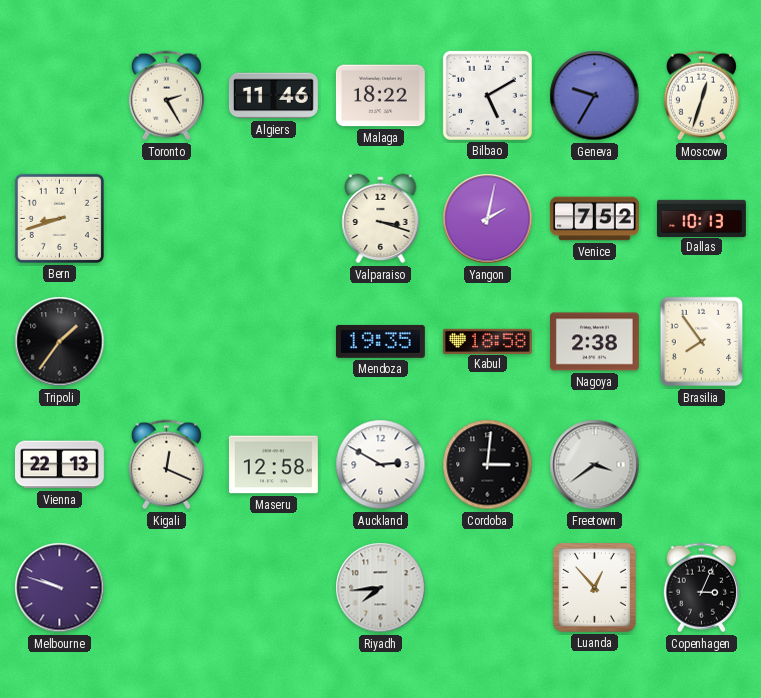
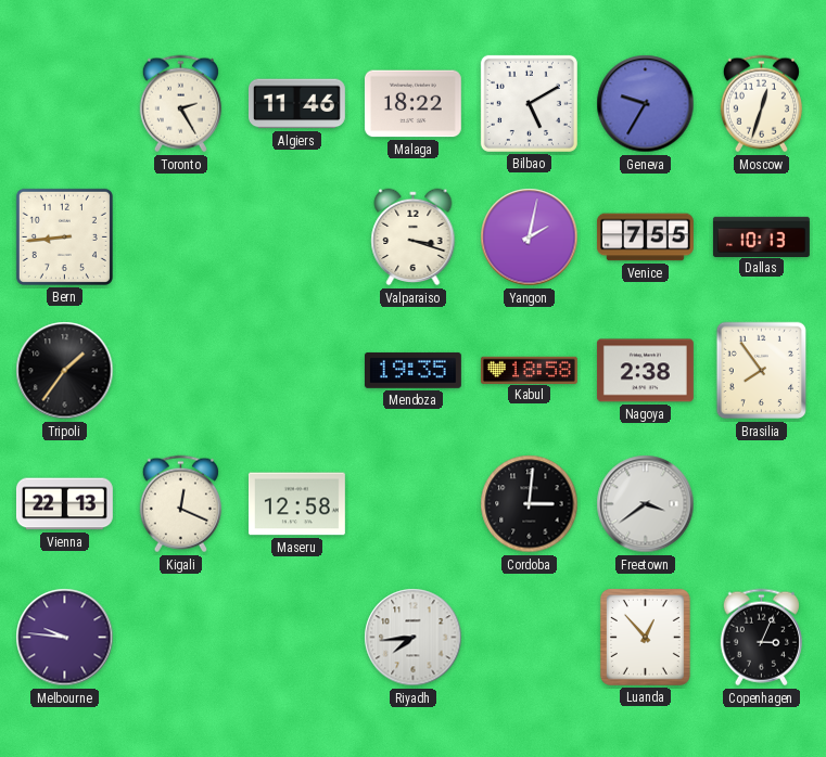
Bern: 8:42 -> 8:44 (64, 236)
Venice: 7:52 -> 7:55 (645, 238)
Auckland: 2:50 -> none (381, 465)
Melbourne: 9:48 -> 9:46 (65, 638)
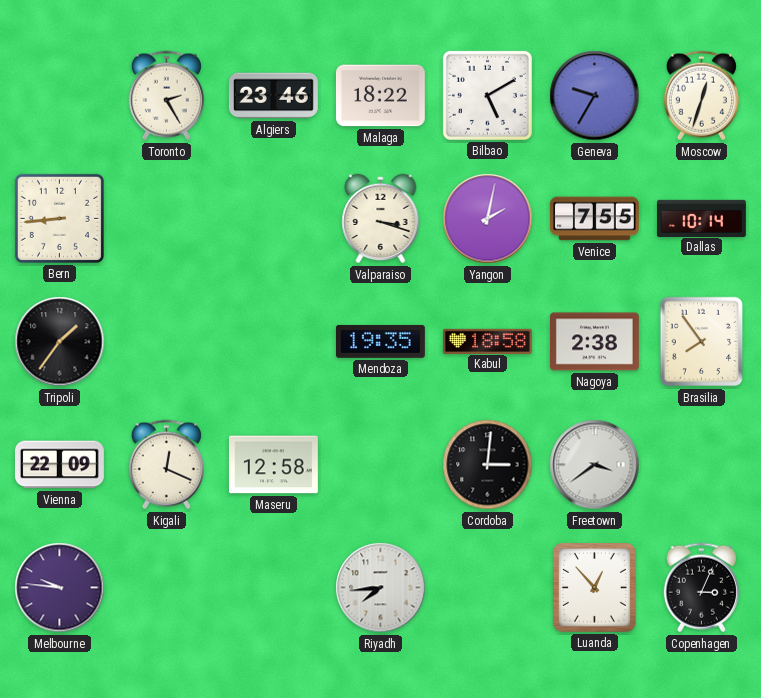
Algiers: 11:46 -> 23:46 (273, 96)
Dallas: 10:13 -> 10:14 (702, 218)
Vienna: 22:13 -> 22:09 (59, 465)
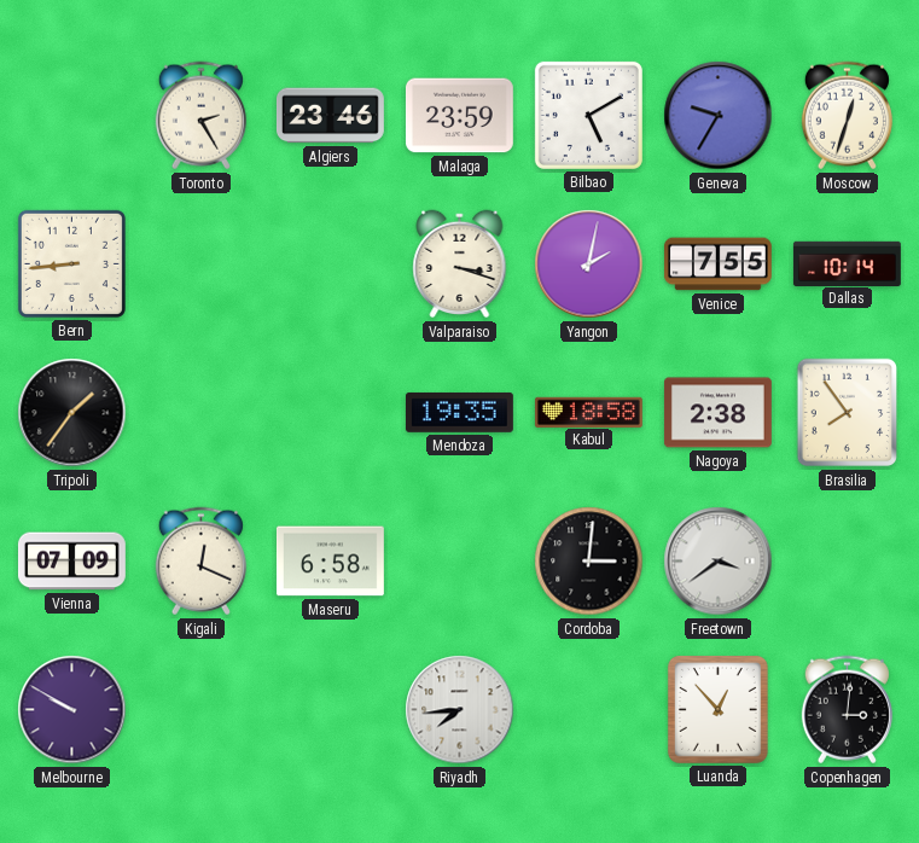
Malaga: 18:22 -> 23:59 (459, 116)
Vienna: 22:09 -> 07:09 (71, 562)
Maseru: 12:58 -> 6:58 (330, 562)
Melbourne: 9:46 -> 9:50 (72, 710)
Copenhagen: 3:04 -> 3:01 (847, 710)
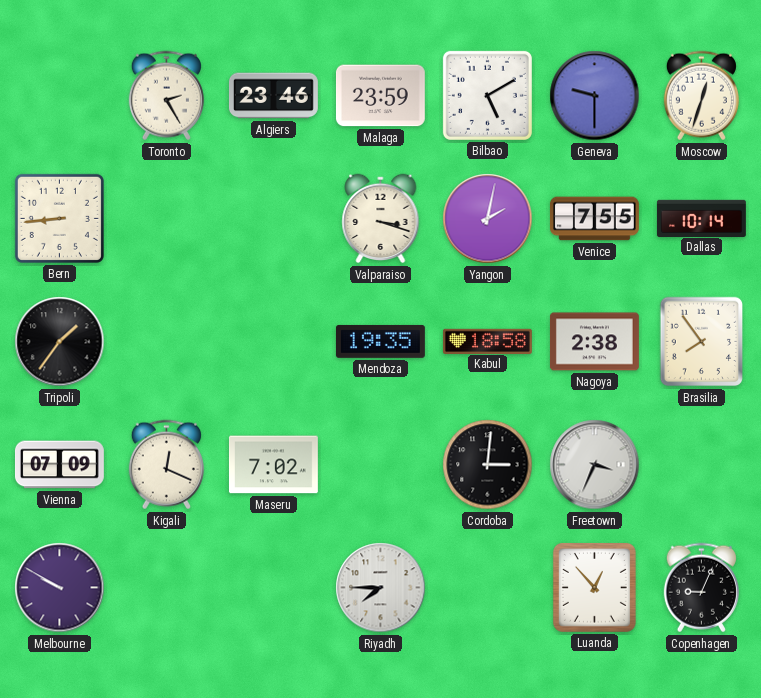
Geneva: 9:35 -> 9:30 (595, 96)
Maseru: 6:58 -> 7:02 (273, 465)
Freetown: 3:39 -> 3:34 (595, 465)
Riyadh: 7:44 -> 7:45 (381, 588)
Copenhagen: 3:01 -> 9:04 (701, 588)
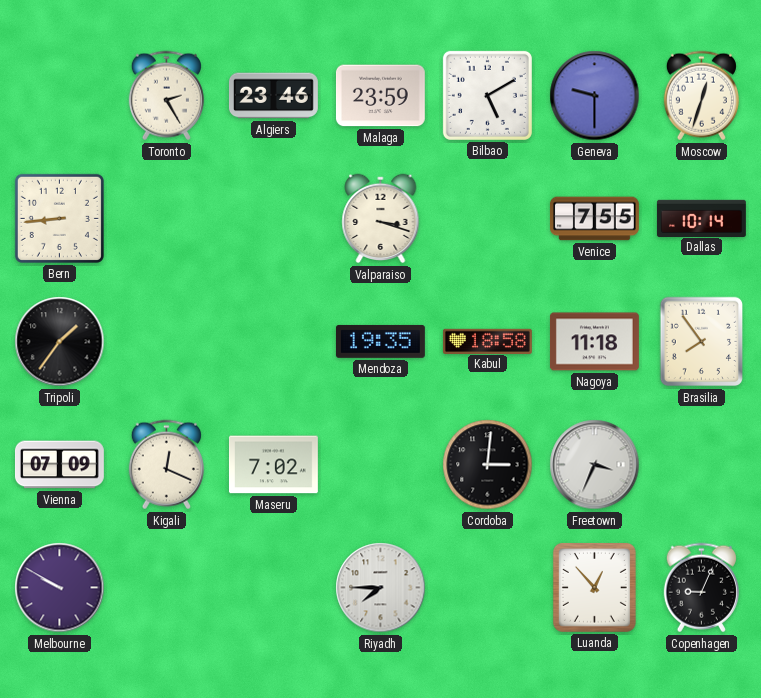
Yangon: 2:02 -> none (488, 219)
Nagoya: 2:38 -> 11:18 (594, 342)
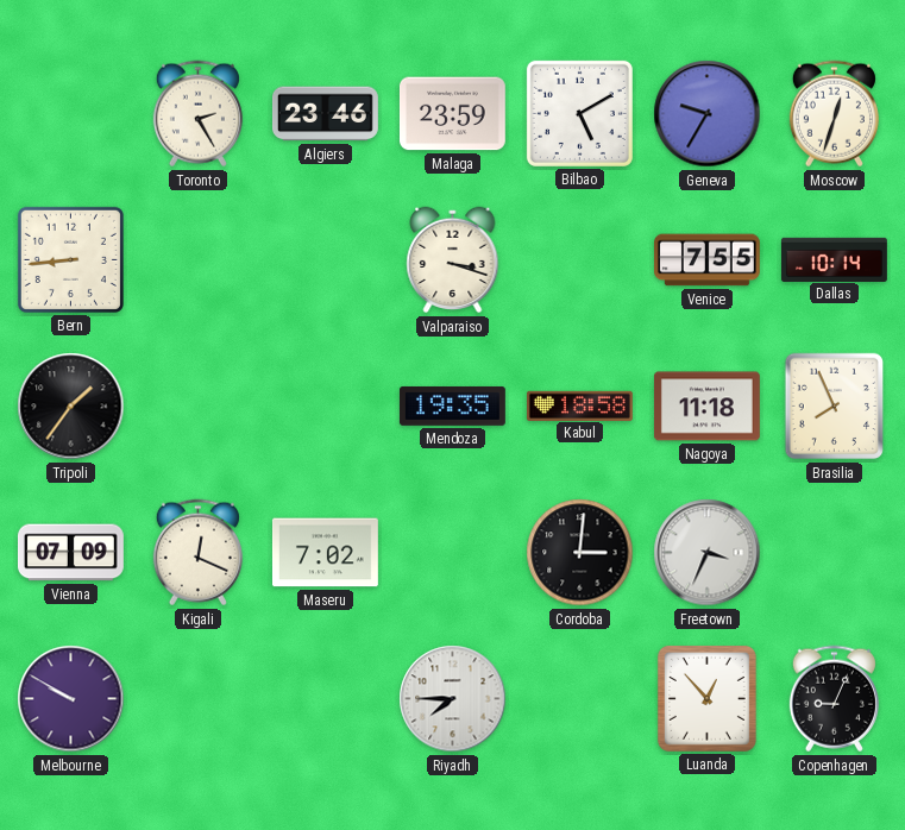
Geneva: 9:30 -> 9:35 (708, 114)
Brasilia: 7:54 -> 7:56 (835, 407)
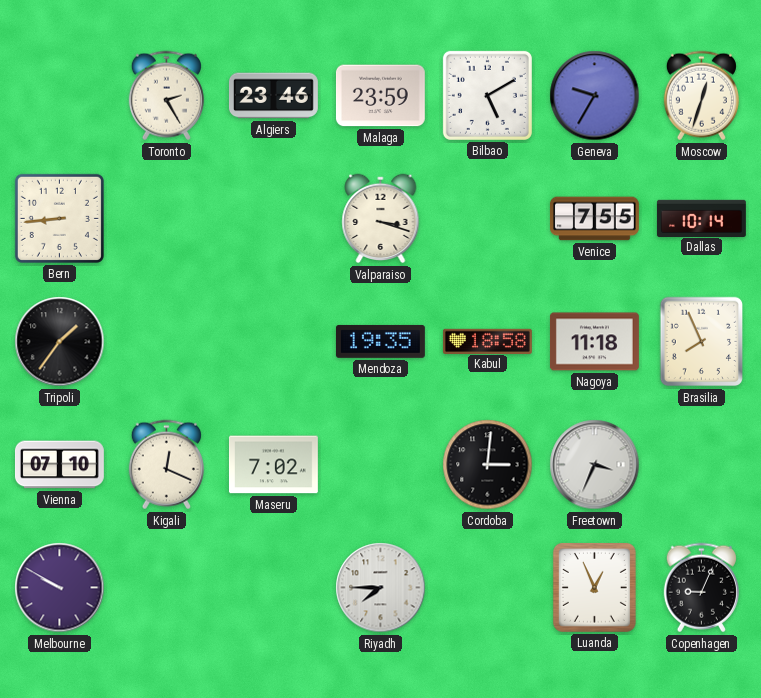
Vienna: 07:09 -> 07:10 (59, 465)
Luanda: 12:53 -> 12:56 (594, 587)
